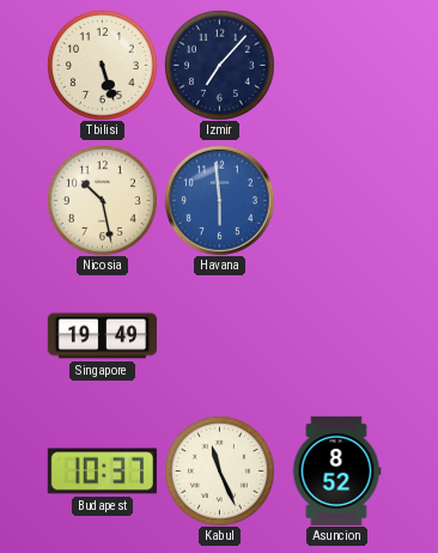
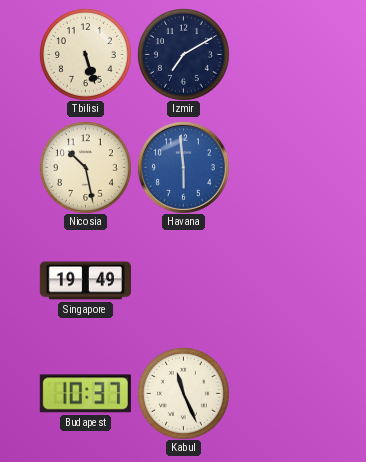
Izmir: 7:07 -> 7:10 (183, 54)
Asuncion: 8:52 -> none (336, 470)
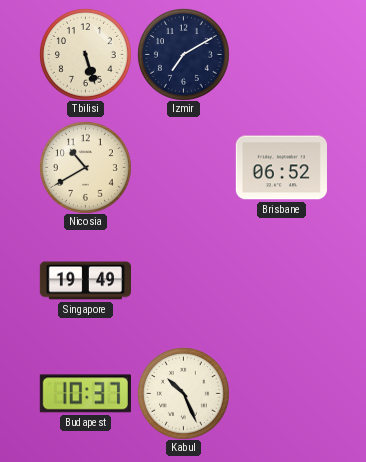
Nicosia: 10:28 -> 10:40 (85, 167)
Havana: 5:59 -> none (183, 167)
Brisbane: none -> 06:52 (281, 168)
Kabul: 11:26 -> 10:26 (183, 393)
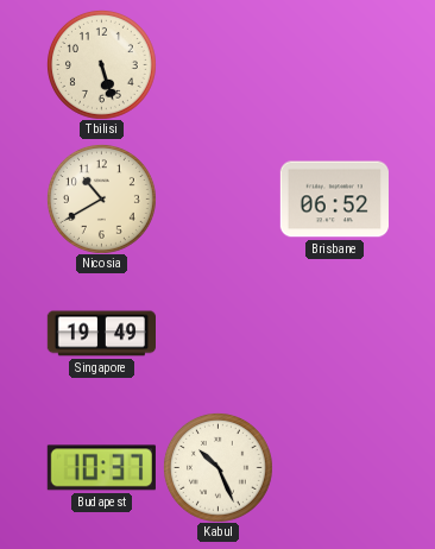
Izmir: 7:10 -> none (183, 54)
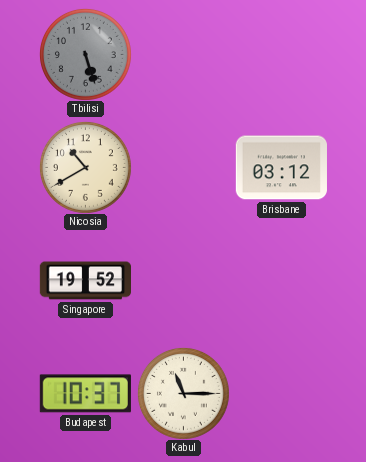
Tbilisi dial: cream -> grey (85, 54)
Brisbane: 06:52 -> 03:12 (281, 168)
Singapore: 19:49 -> 19:52 (85, 281)
Kabul: 10:26 -> 11:15 (183, 393)
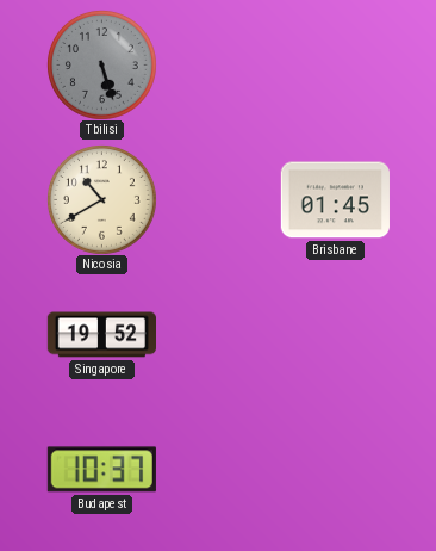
Brisbane: 03:12 -> 01:45 (335, 200)
Kabul: 11:15 -> none (183, 393)
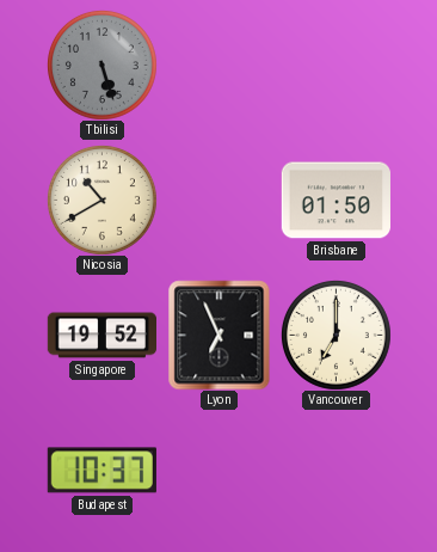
Brisbane: 01:45 -> 01:50 (336, 201)
Lyon: none -> 6:56 (220, 335)
Vancouver: none -> 7:00 (336, 335)
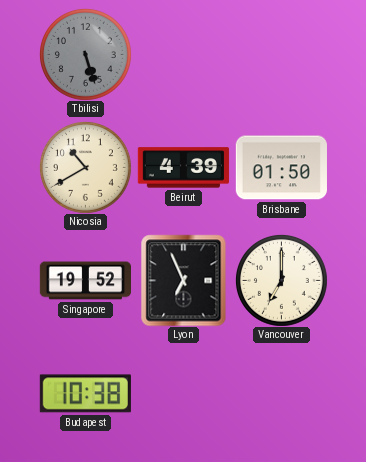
Beirut: none -> 4:39 (183, 168)
Budapest: 10:37 -> 10:38 (85, 394)
